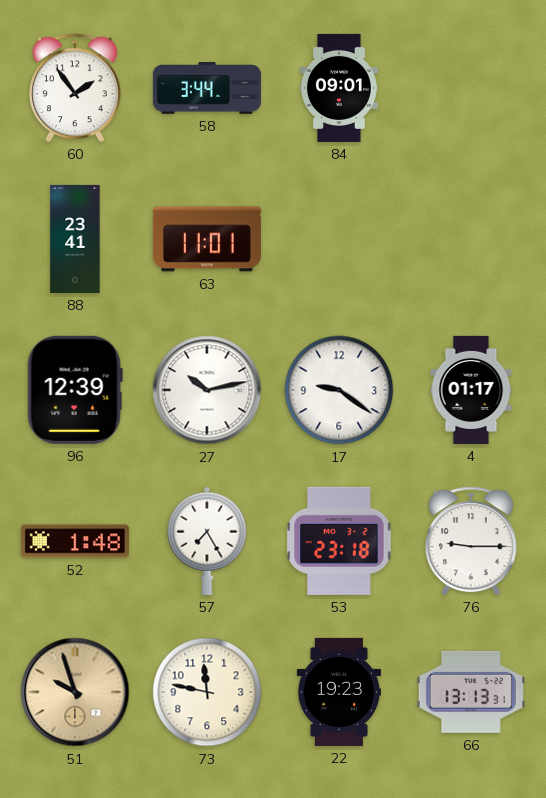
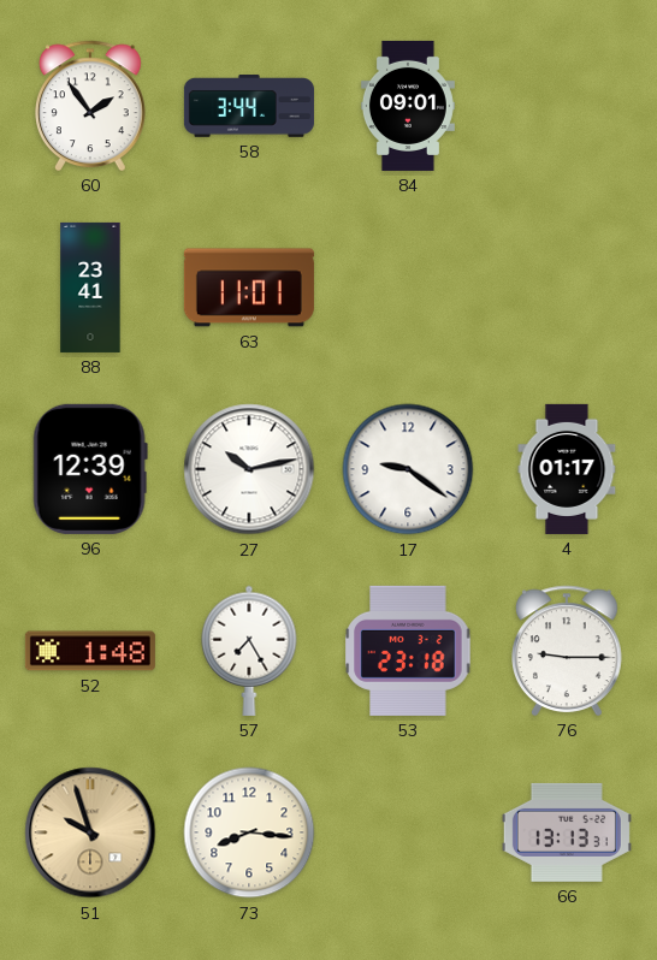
73: 11:47 -> 8:16 (249, 832)
22: 19:23 -> none (339, 692)
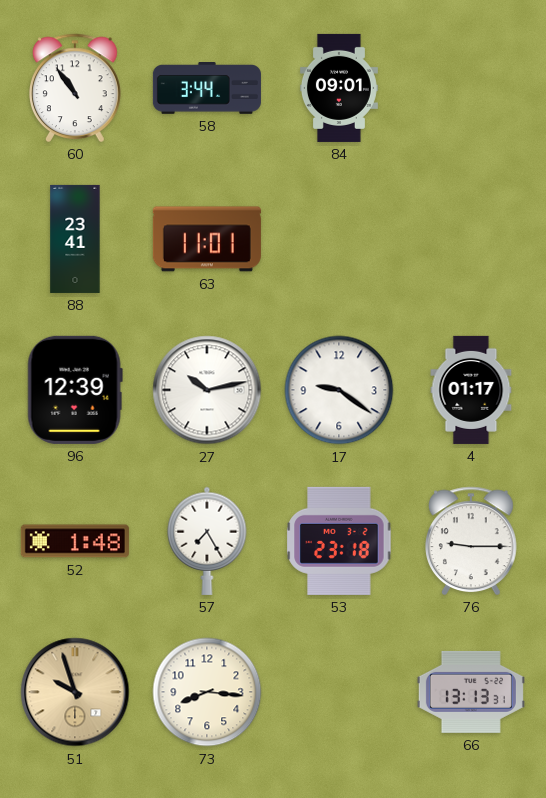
60: 1:54 -> 10:54 (76, 88)
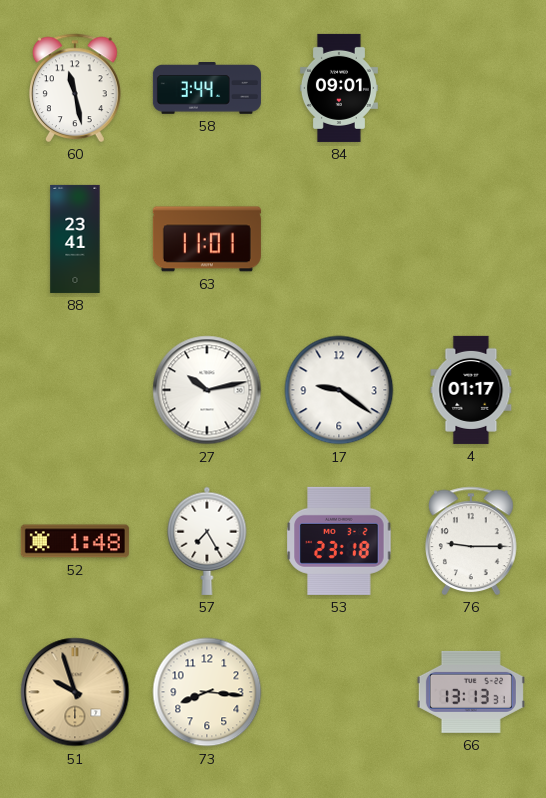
60: 10:54 -> 11:28 (76, 88)
96: 12:39 -> none (75, 390)
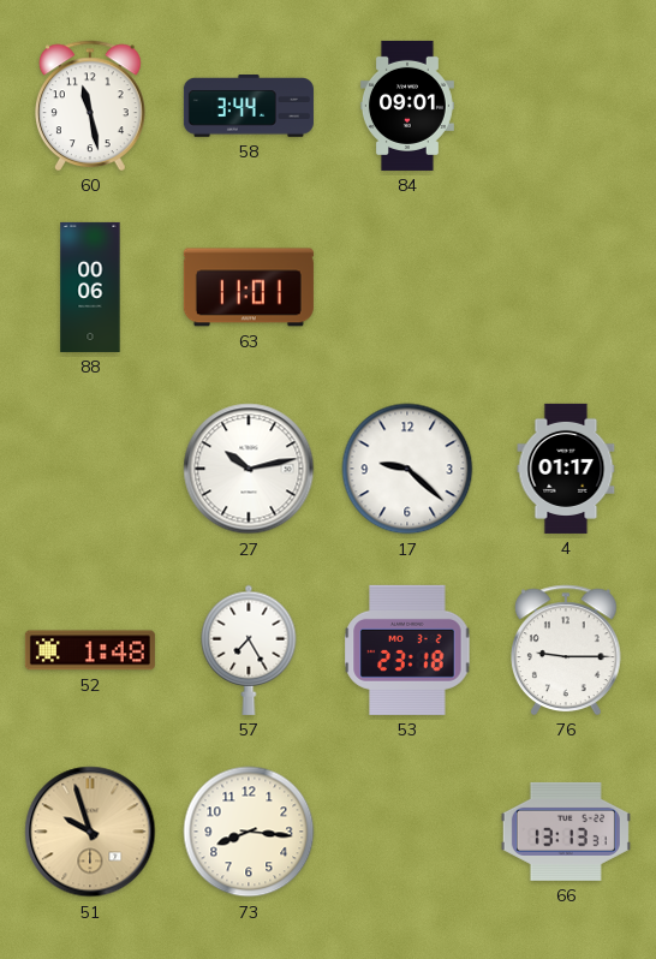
88: 23:41 -> 00:06 (90, 287)
17: 9:21 -> 9:22 (407, 469)
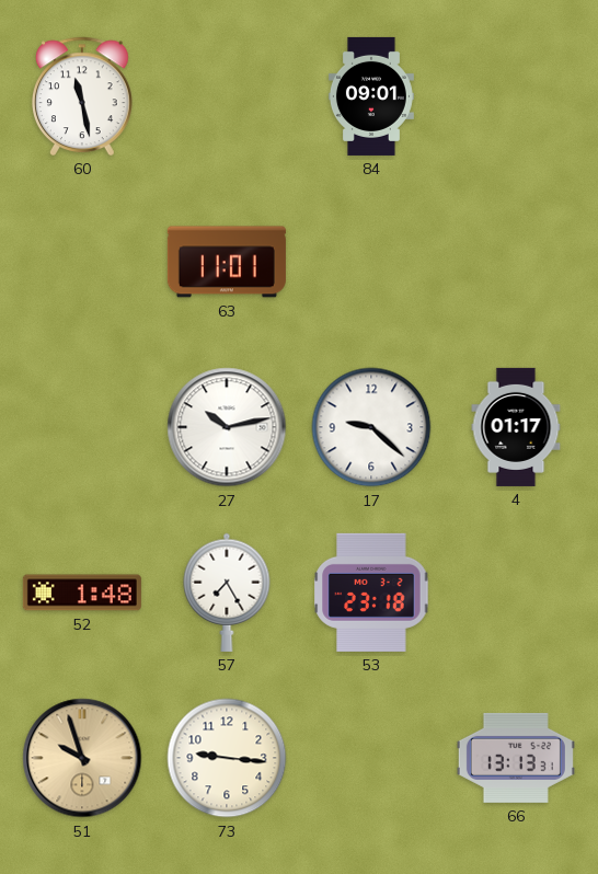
58: 3:44 -> none (249, 107)
88: 00:06 -> none (90, 287)
76: 9:15 -> none (567, 650)
73: 8:16 -> 9:16 (227, 758)
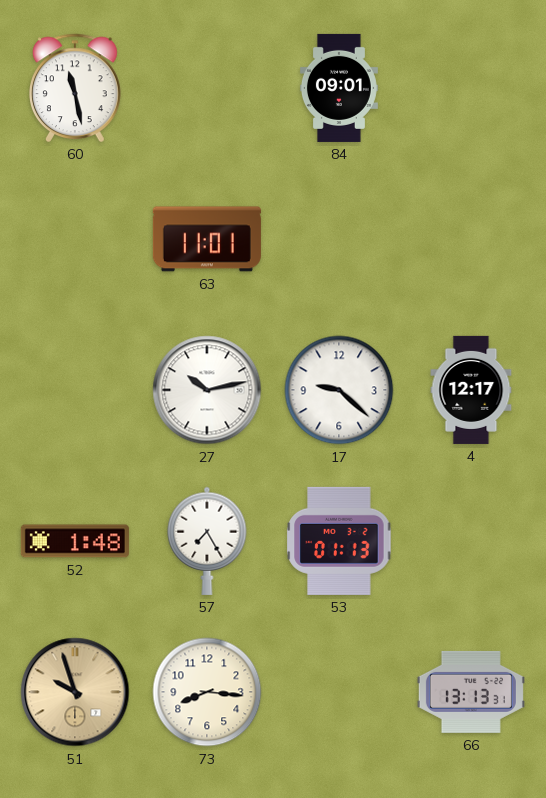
4: 01:17 -> 12:17 (471, 390)
53: 23:18 -> 01:13 (339, 541)
73: 9:16 -> 8:16 (207, 692)
